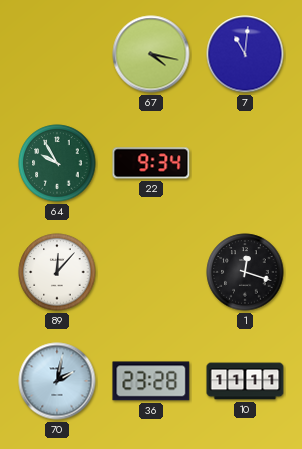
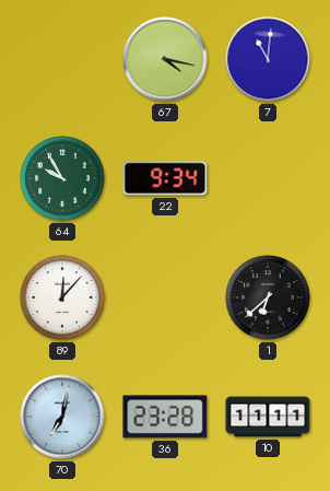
1: 12:18 -> 6:38 (268, 297)
70: 2:02 -> 7:02 (62, 417)
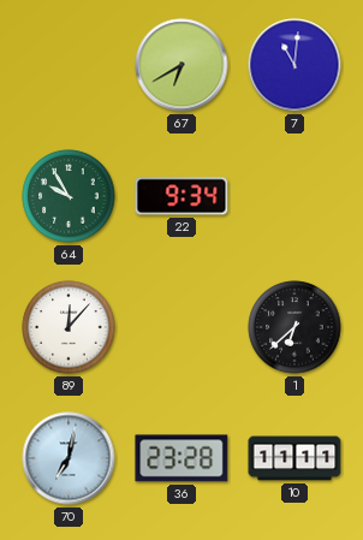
67: 4:17 -> 6:40 (181, 65)
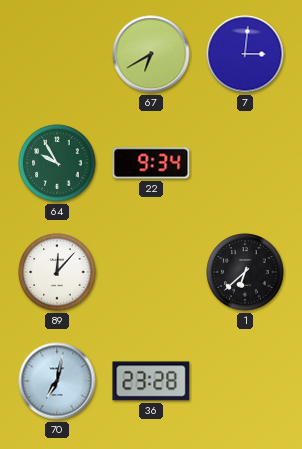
7: 11:01 -> 3:01 (245, 54)
10: 11:11 -> none (294, 458)
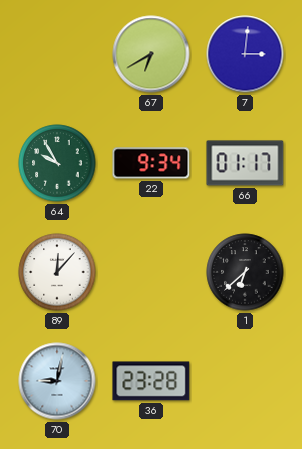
66: none -> 01:17 (245, 163)
70: 7:02 -> 9:02 (57, 381)
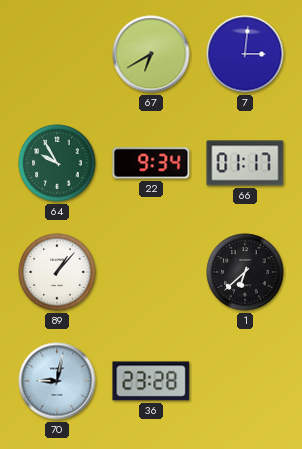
89: 12:07 -> 1:07 (57, 272)
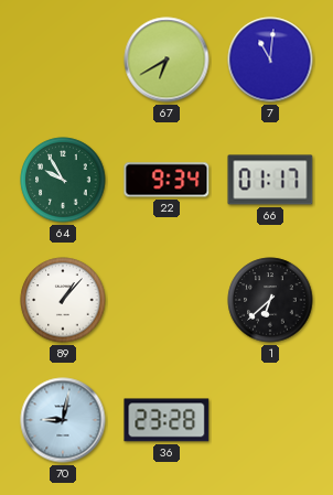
7: 3:01 -> 11:01 (270, 60)
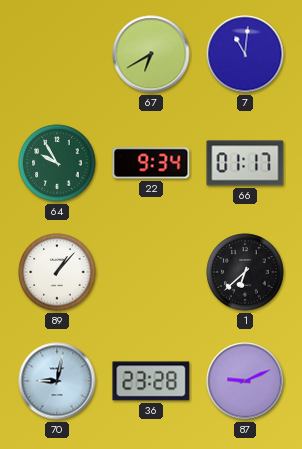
87: none -> 9:11 (245, 381)
